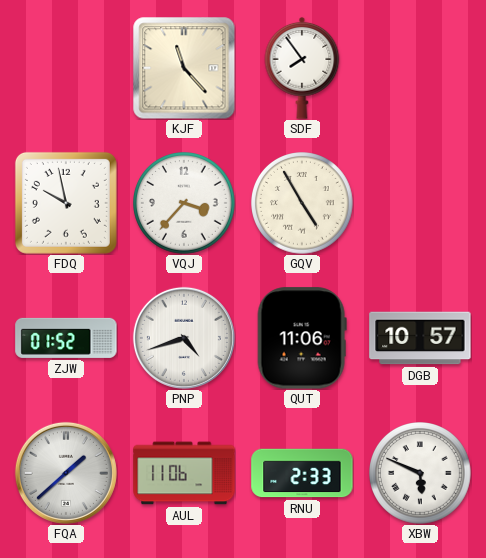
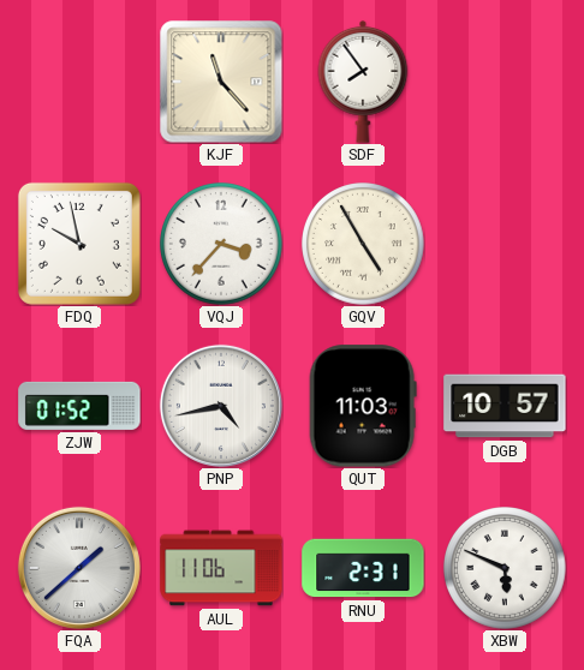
PNP: 4:42 -> 4:43 (221, 406)
QUT: 11:06 -> 11:03 (363, 406)
RNU: 2:33 -> 2:31 (363, 568)
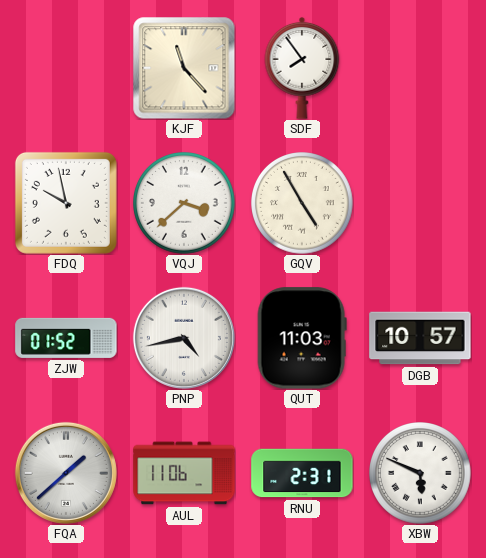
VQJ: 3:37 -> 3:38 (185, 204)
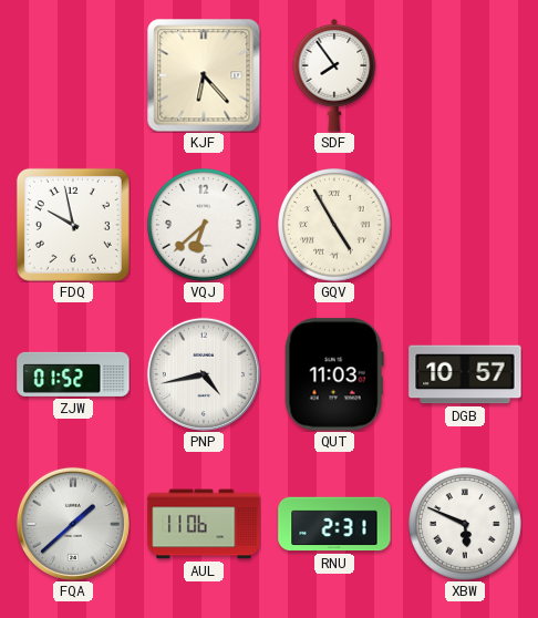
KJF: 11:23 -> 6:23 (204, 75)
VQJ: 3:38 -> 6:38 (205, 226)
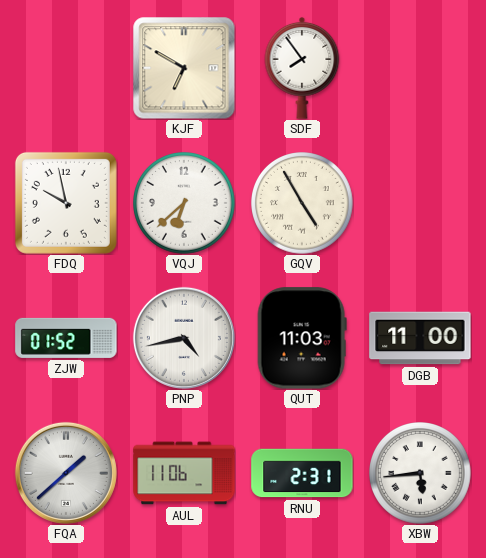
KJF: 6:23 -> 6:50 (184, 68)
DGB: 10:57 -> 11:00 (420, 338)
XBW: 5:49 -> 5:44 (421, 474)
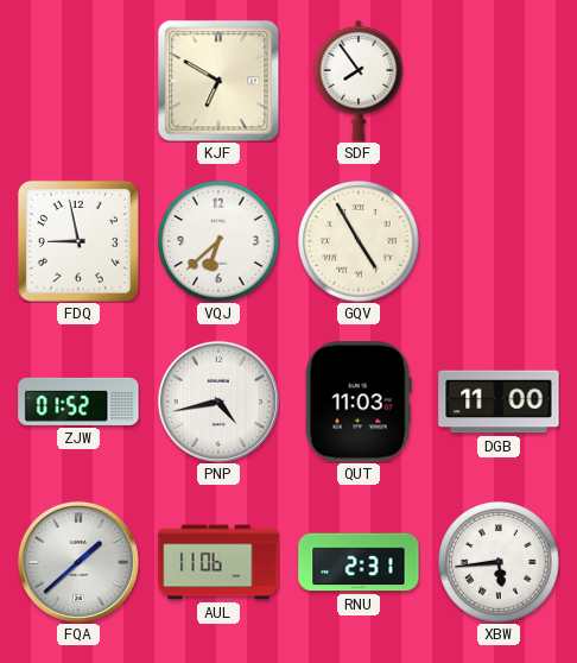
FDQ: 9:58 -> 8:58 (78, 241)
